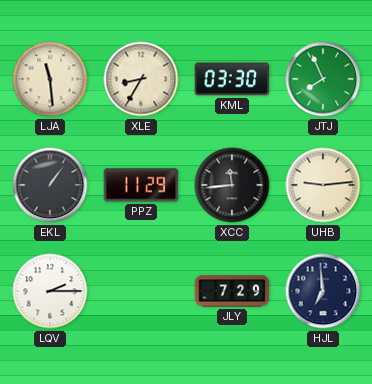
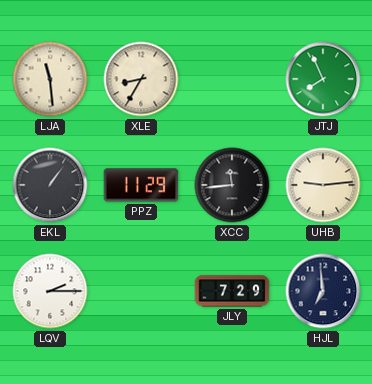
KML: 03:30 -> none (232, 79)
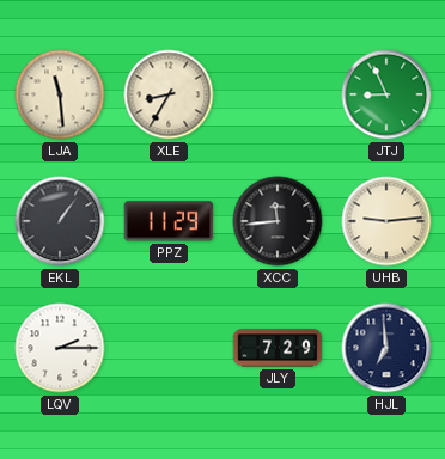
JTJ: 7:56 -> 8:56 (386, 94)
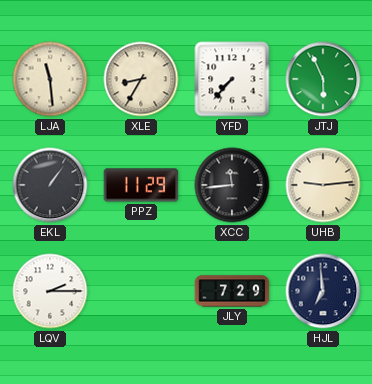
YFD: none -> 7:37 (232, 79)
JTJ: 8:56 -> 5:56 (323, 79)
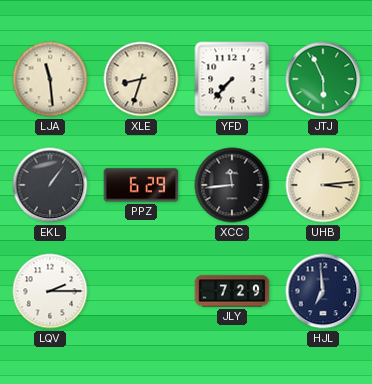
XLE: 8:35 -> 8:33 (141, 79)
PPZ: 11:29 -> 6:29 (141, 185)
UHB: 9:14 -> 3:14 (323, 185)
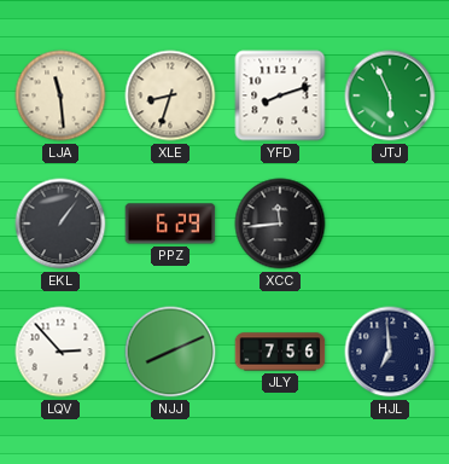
YFD: 7:37 -> 8:12 (280, 95)
UHB: 3:14 -> none (323, 185)
LQV: 2:15 -> 2:53 (60, 352)
NJJ: none -> 8:11 (170, 352)
JLY: 7:29 -> 7:56 (280, 352)
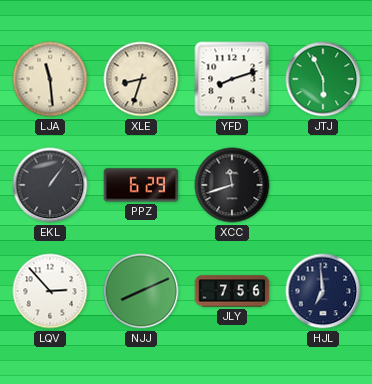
XCC: 11:44 -> 11:42 (232, 185)
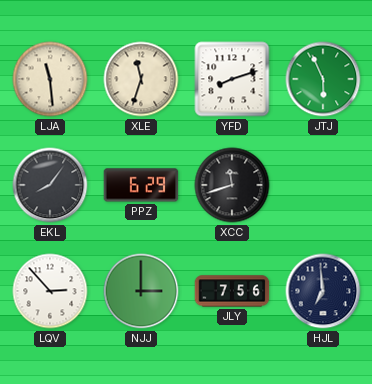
XLE: 8:33 -> 11:33 (141, 79)
EKL: 1:06 -> 8:06 (50, 185)
NJJ: 8:11 -> 3:00 (141, 291)
